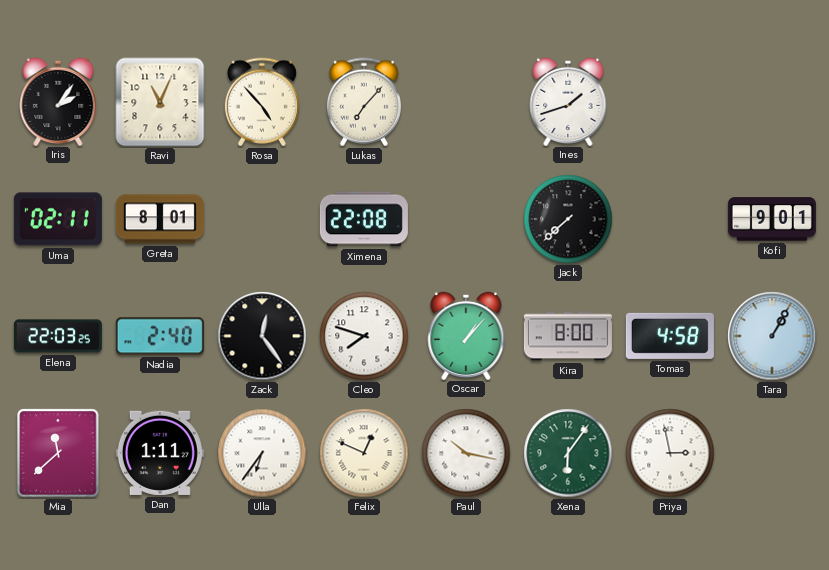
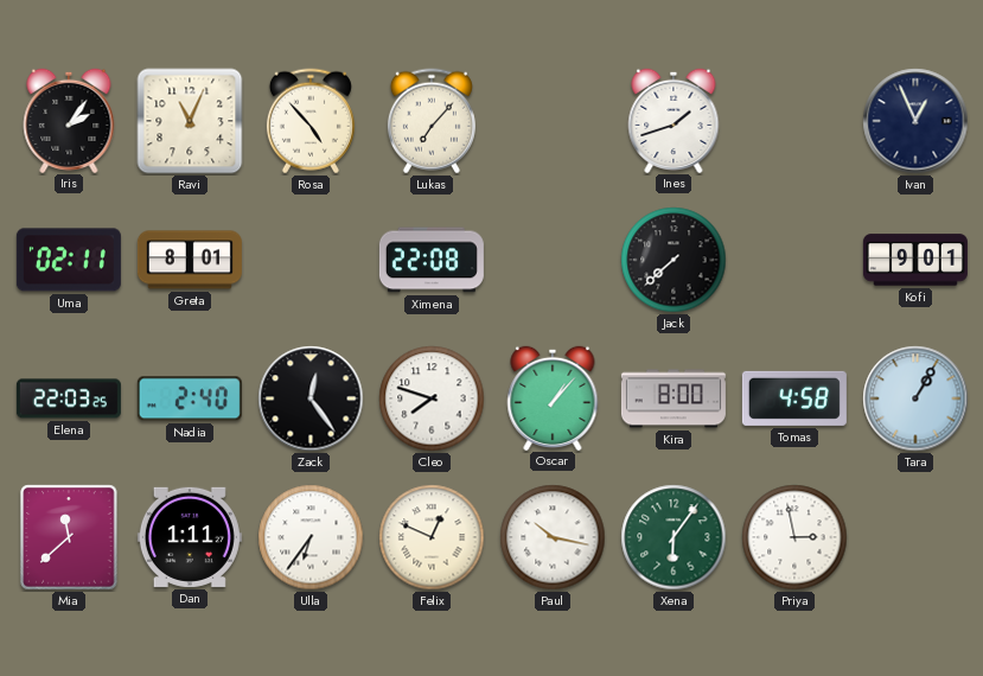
Ivan: none -> 12:56 (915, 121)
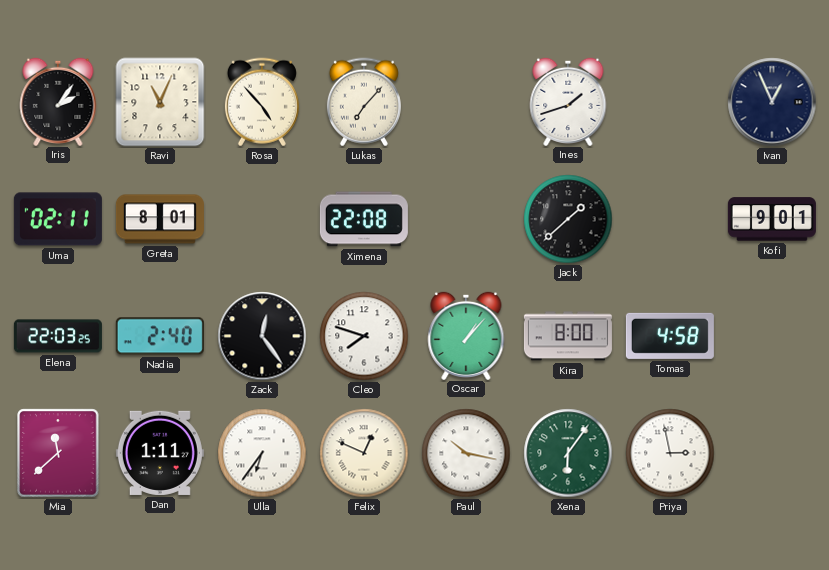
Jack: 7:38 -> 1:38 (568, 219)
Tara: 1:05 -> none (915, 398)
